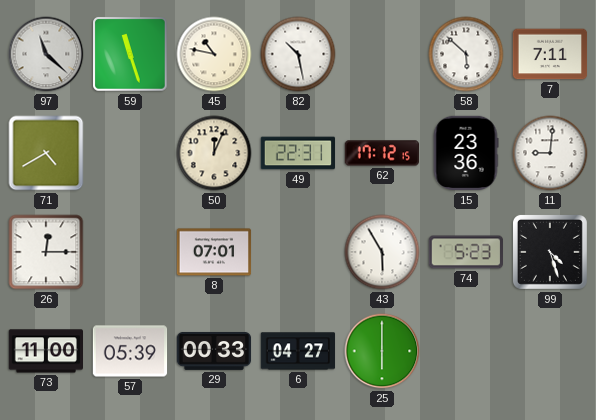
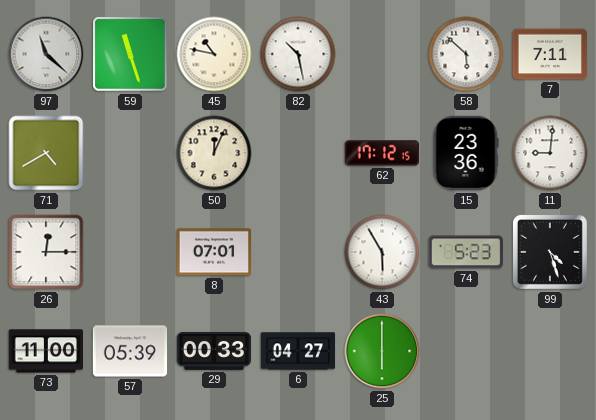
49: 22:31 -> none (298, 153)
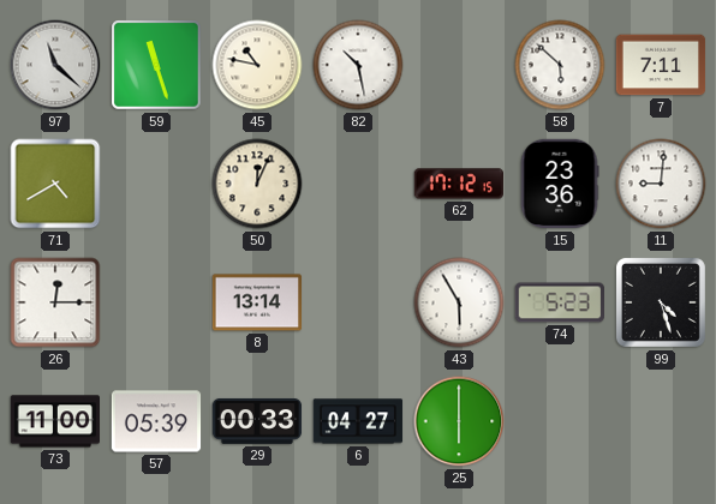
8: 07:01 -> 13:14 (257, 302)
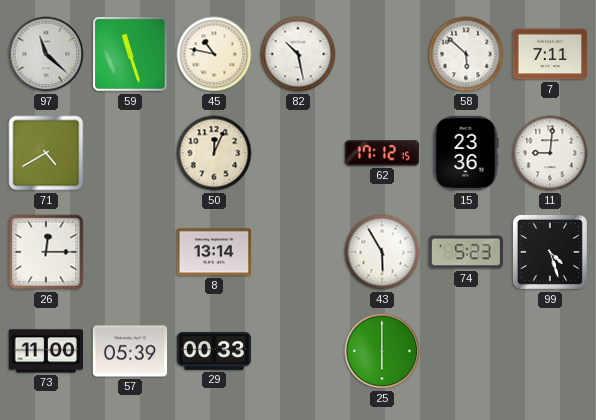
6: 04:27 -> none (358, 421)
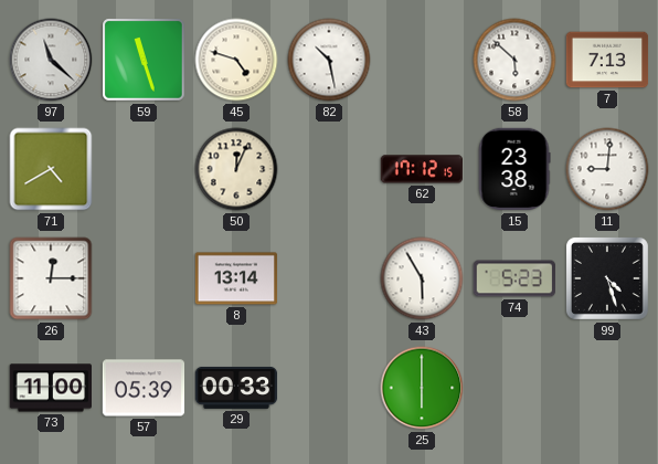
45: 10:47 -> 4:48 (236, 60)
7: 7:11 -> 7:13 (607, 60)
15: 23:36 -> 23:38 (514, 169)
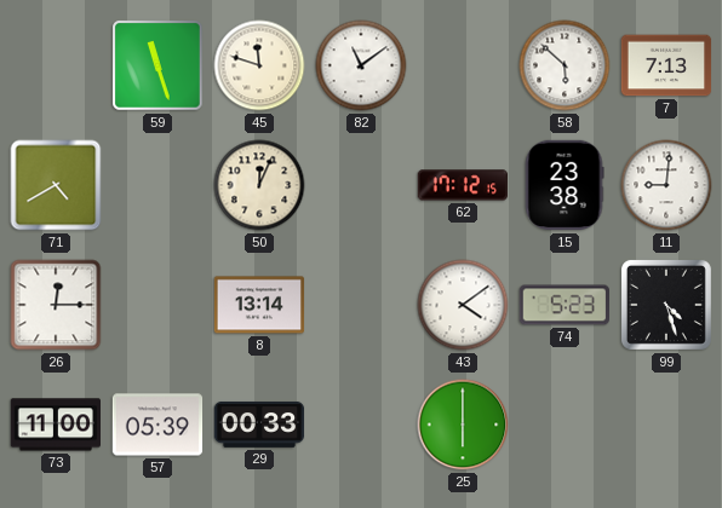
97: 11:22 -> none (51, 60)
45: 4:48 -> 11:48 (259, 65)
82: 10:28 -> 11:09 (361, 65)
43: 5:55 -> 4:09 (463, 305)
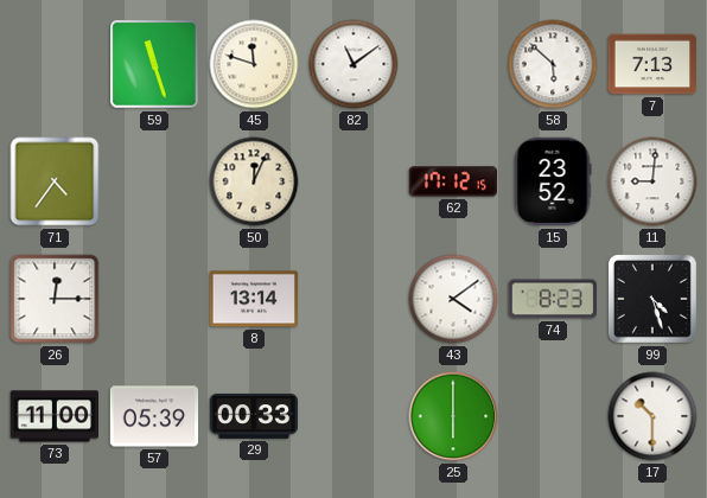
71: 4:40 -> 4:36 (55, 181)
15: 23:38 -> 23:52 (553, 181)
74: 5:23 -> 8:23 (552, 299)
17: none -> 10:30 (652, 416)
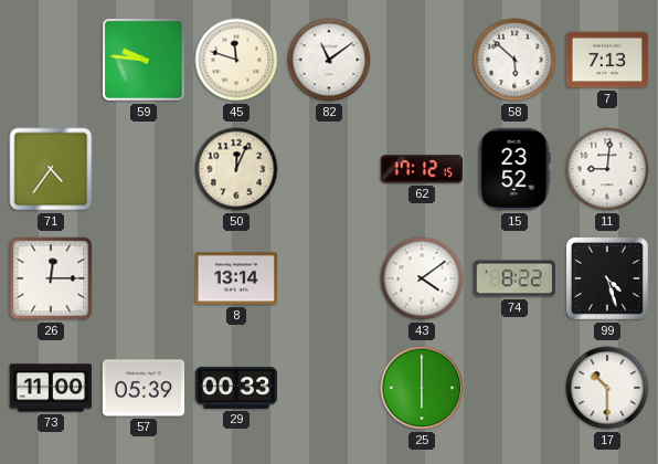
59: 11:27 -> 9:46 (144, 60)
74: 8:23 -> 8:22 (513, 278)
